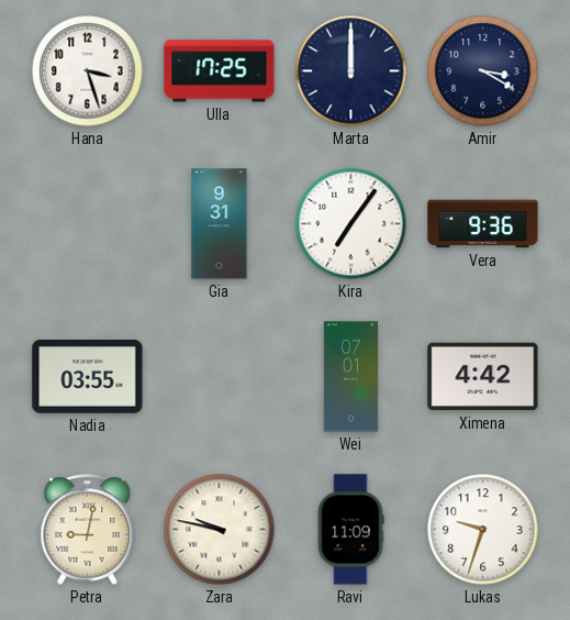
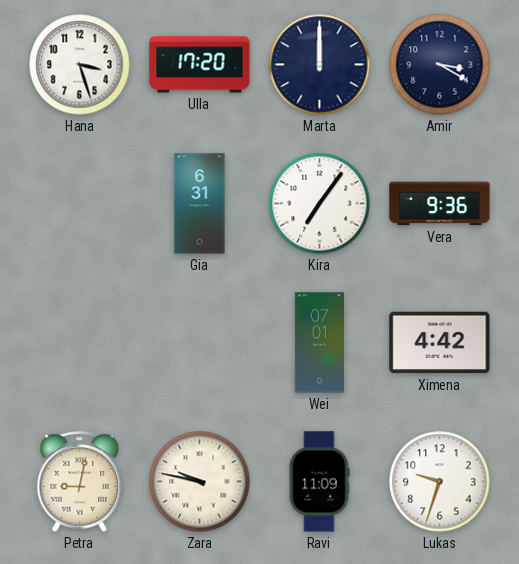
Ulla: 17:25 -> 17:20 (200, 65)
Gia: 9:31 -> 6:31 (200, 204)
Nadia: 03:55 -> none (88, 377)
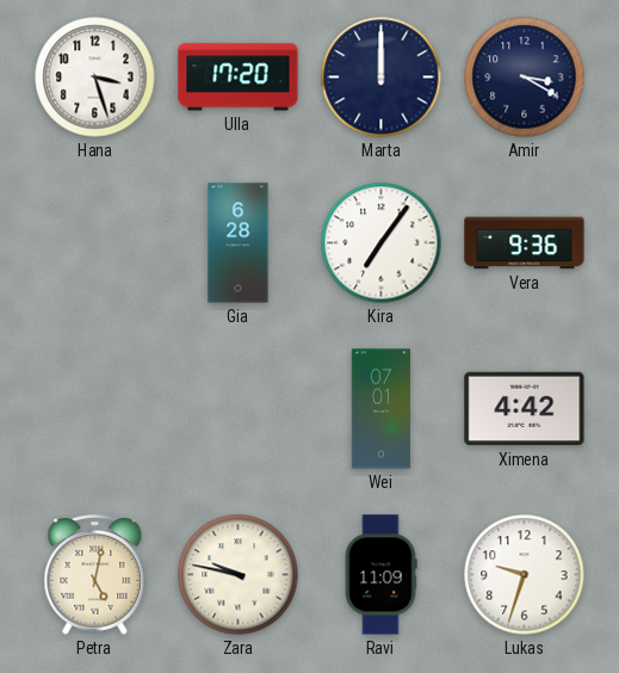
Gia: 6:31 -> 6:28 (239, 243)
Petra: 9:02 -> 5:02 (95, 575)
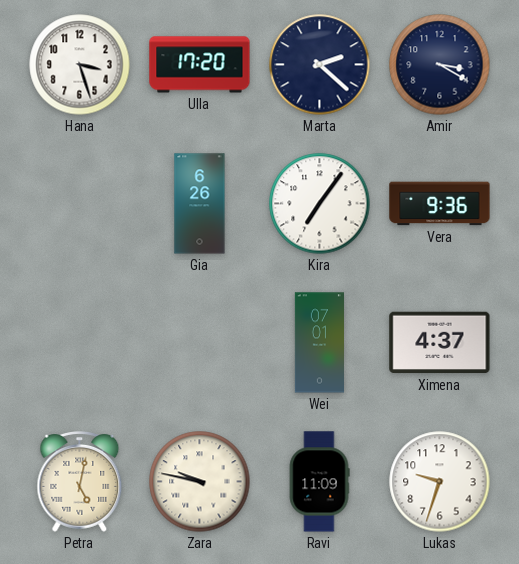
Marta: 12:00 -> 2:22 (320, 65)
Gia: 6:28 -> 6:26 (200, 204)
Ximena: 4:42 -> 4:37 (440, 343)
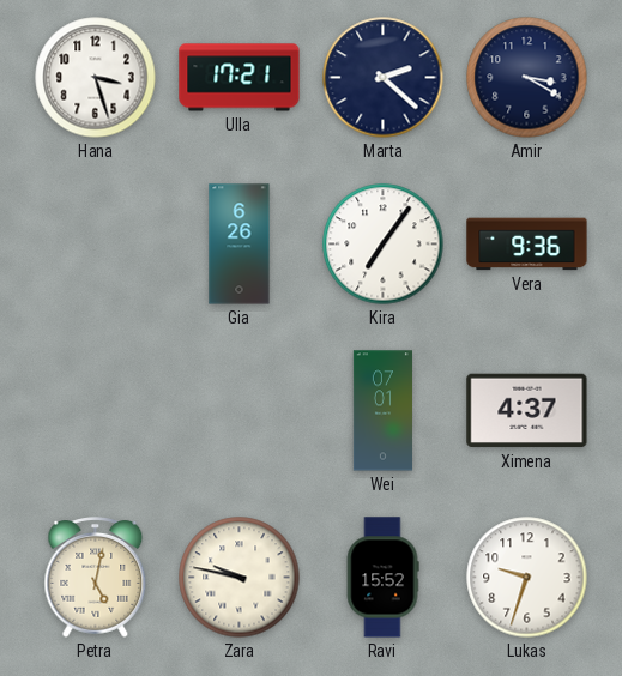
Ulla: 17:20 -> 17:21 (240, 78)
Ravi: 11:09 -> 15:52 (382, 578)
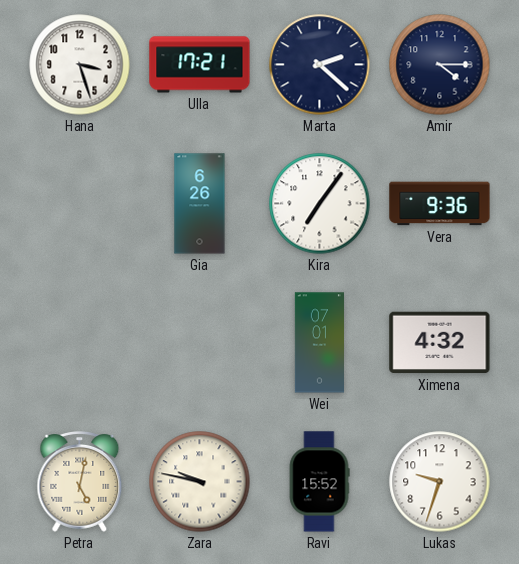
Amir: 3:20 -> 4:15 (440, 65)
Ximena: 4:37 -> 4:32 (440, 343)
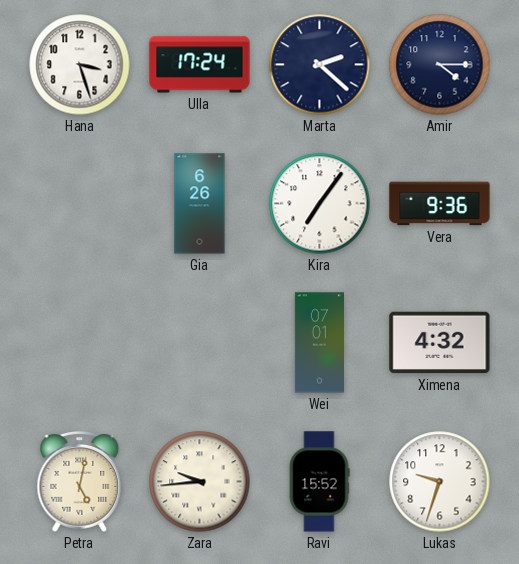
Ulla: 17:21 -> 17:24 (200, 65)
Zara: 9:47 -> 9:44 (200, 482)
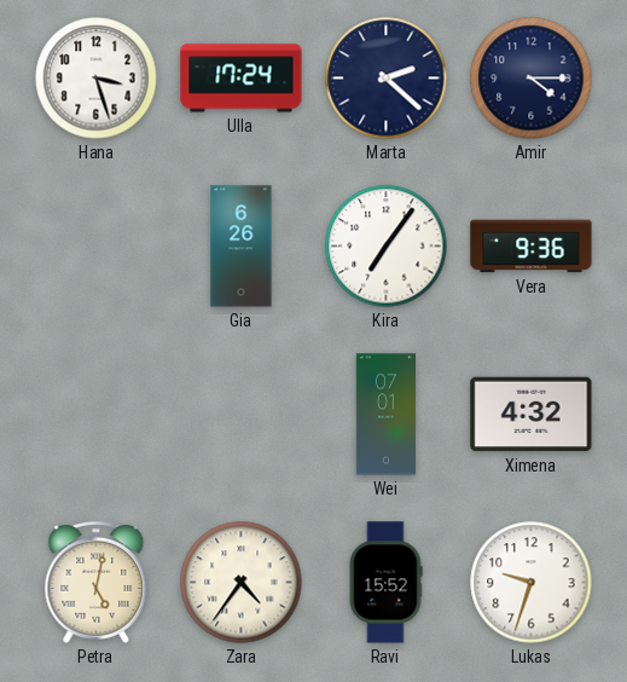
Zara: 9:44 -> 4:36 (242, 583)
